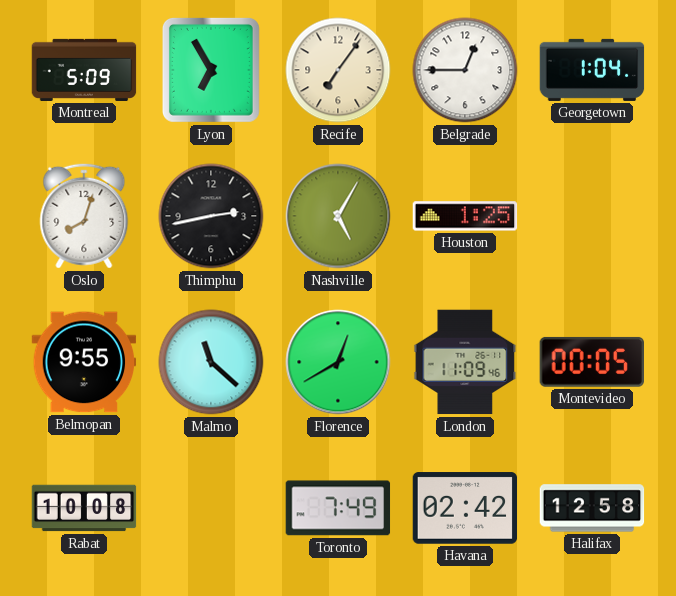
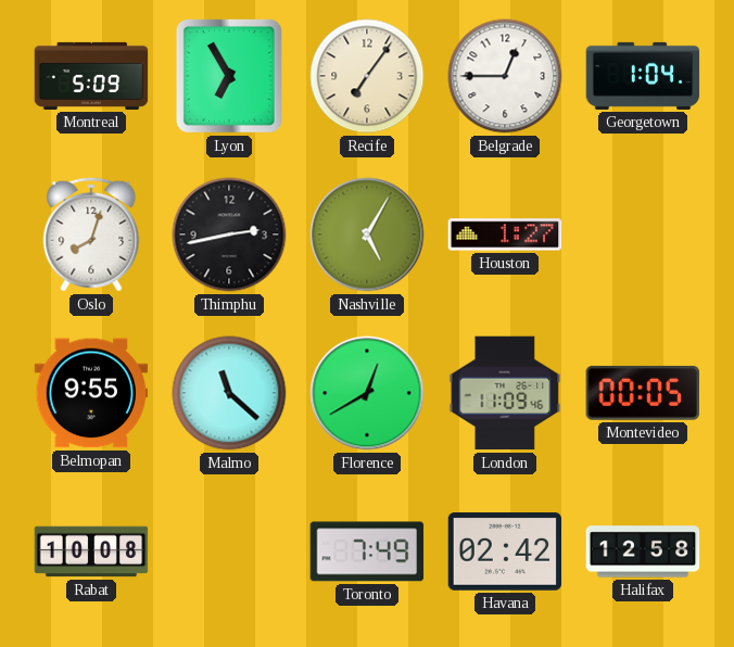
Houston: 1:25 -> 1:27 (505, 234)
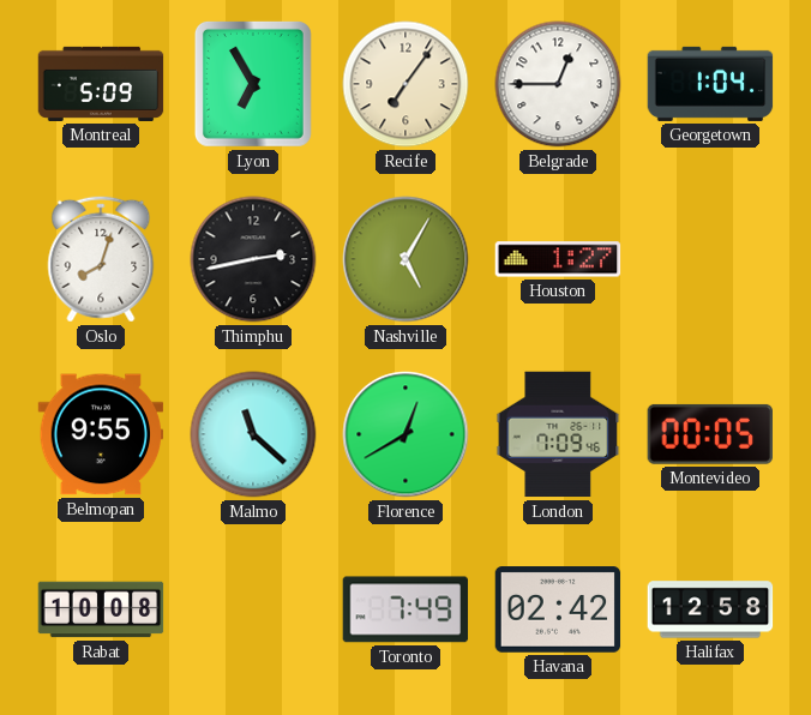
London: 11:09 -> 7:09 (558, 434)
